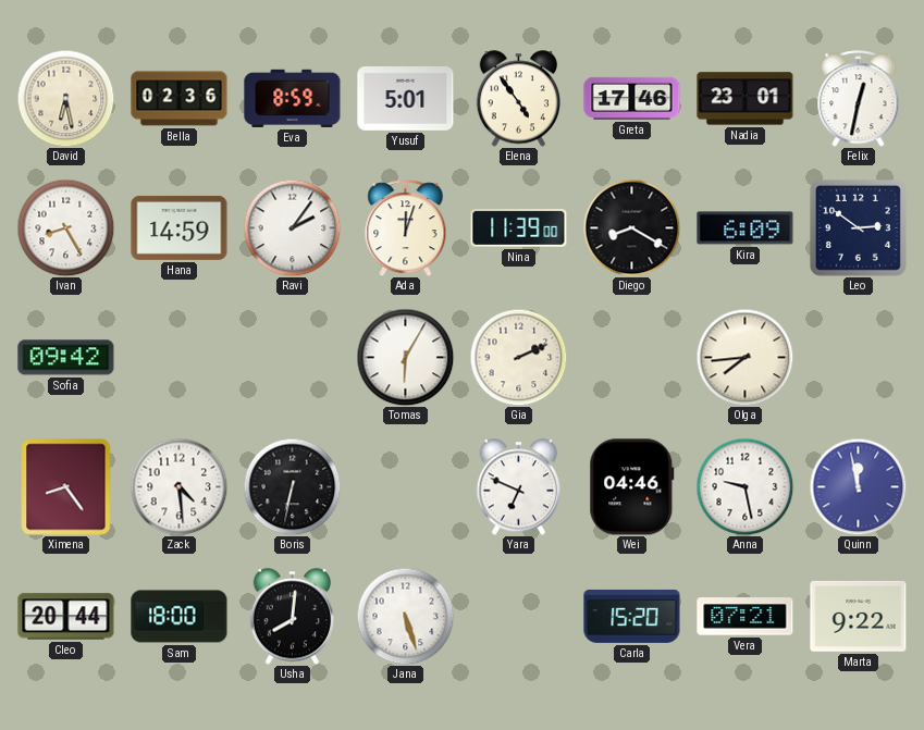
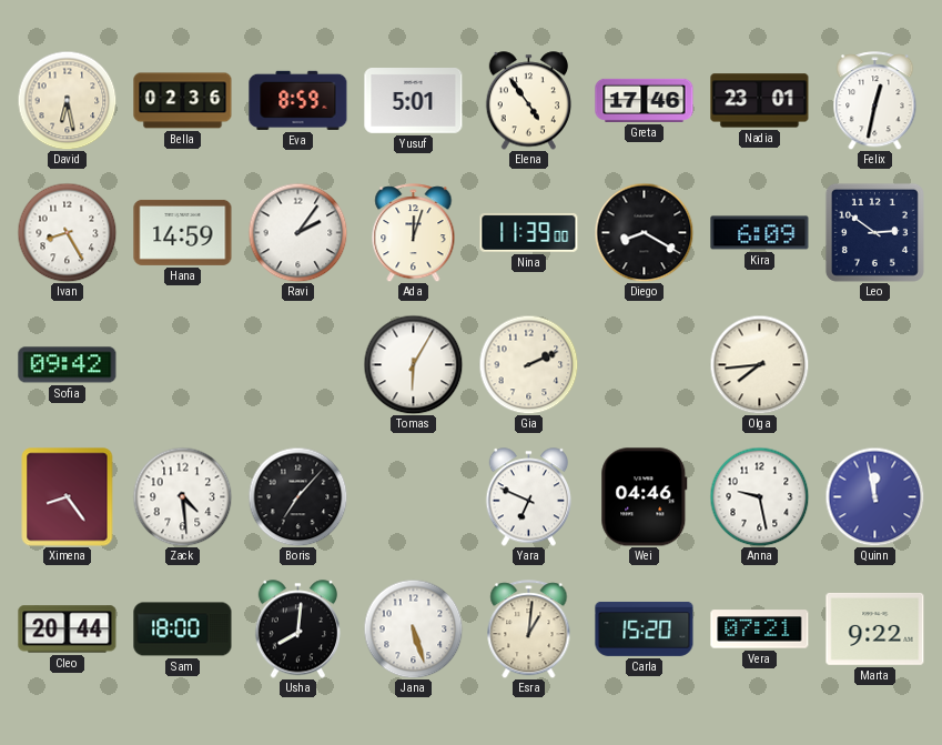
Boris: 6:32 -> 7:07 (297, 496)
Esra: none -> 1:01 (529, 630)
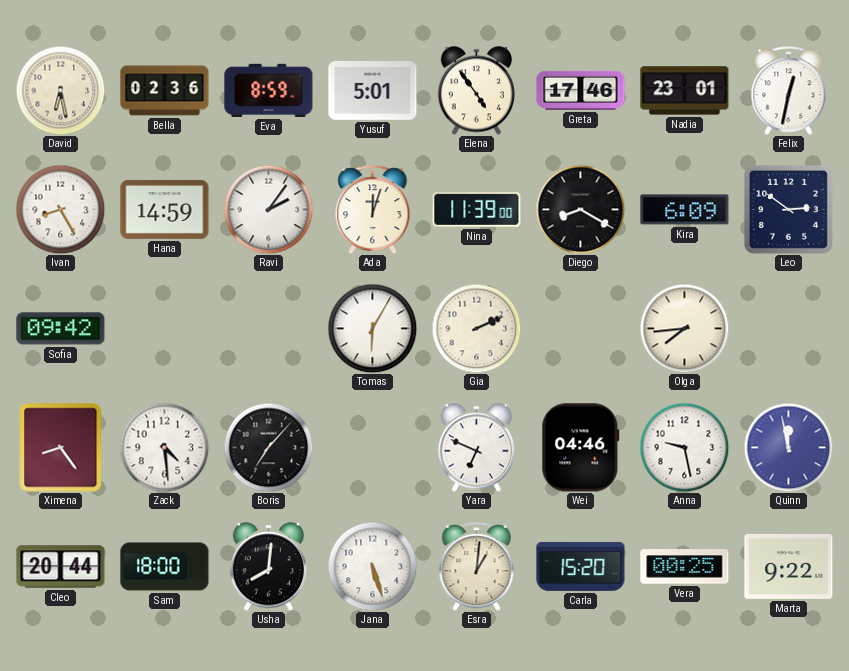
Vera: 07:21 -> 00:25 (685, 567)
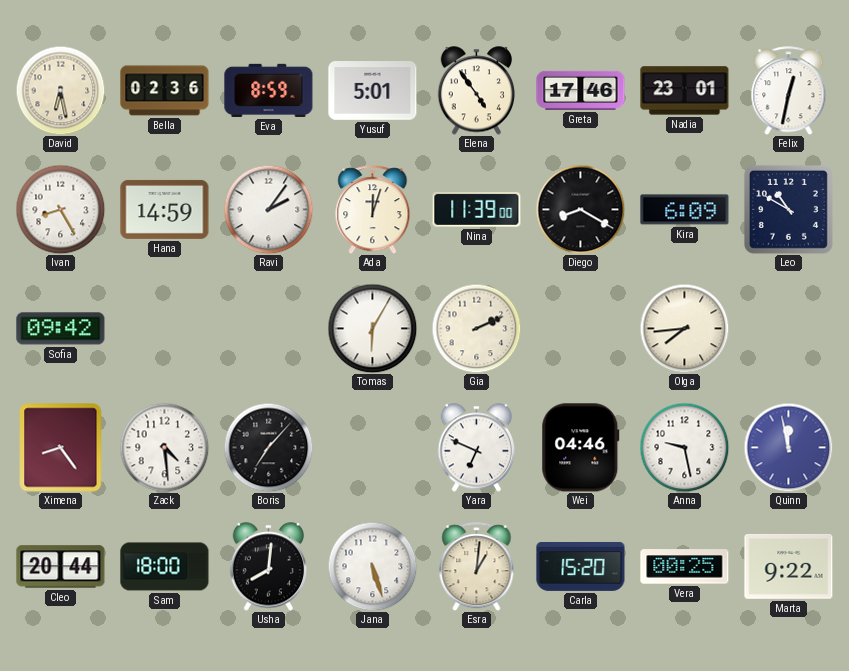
Leo: 2:51 -> 10:50 (788, 209)
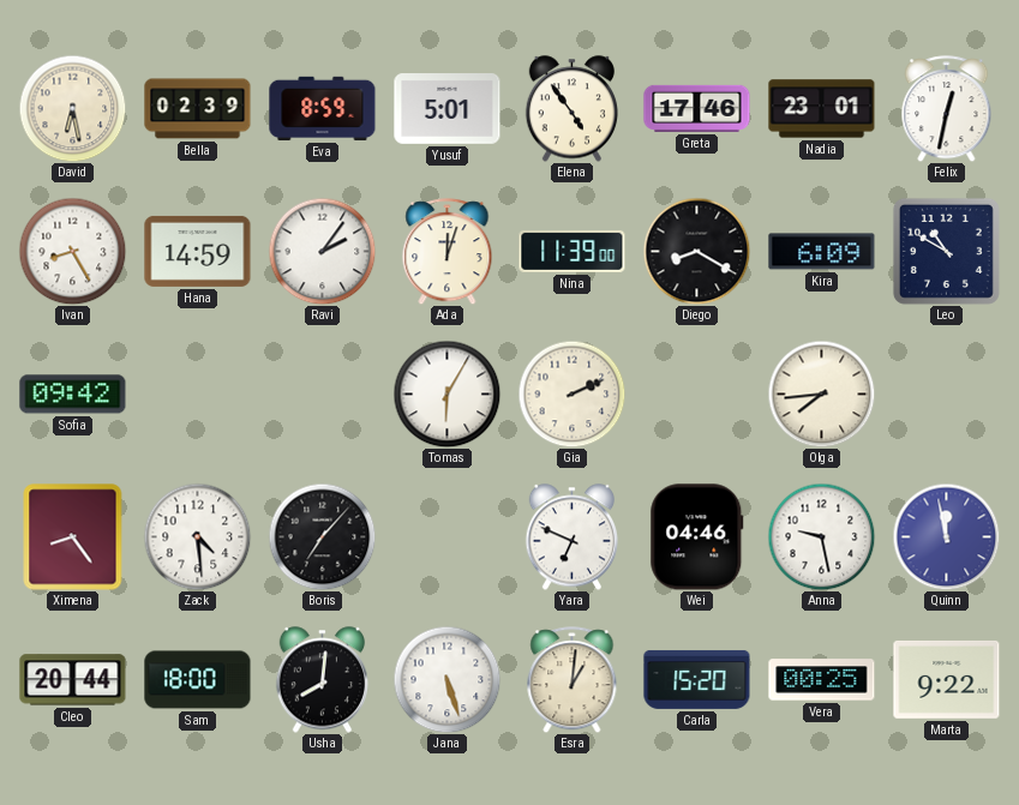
Bella: 02:36 -> 02:39 (198, 109)
